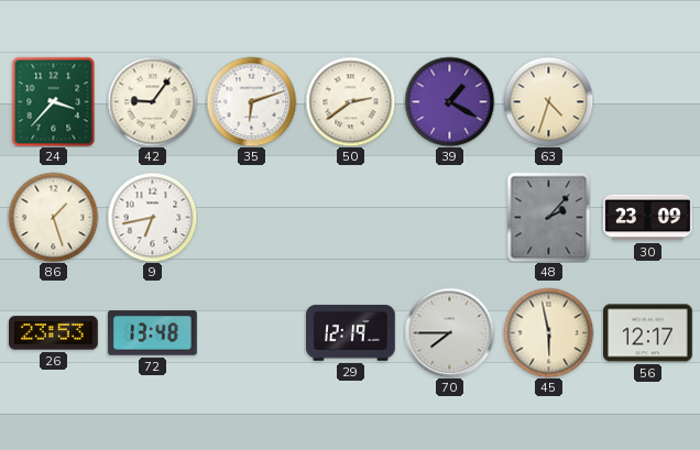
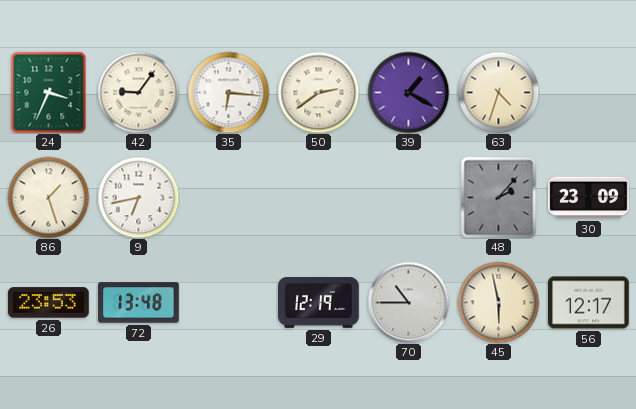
24: 3:37 -> 3:34 (49, 92)
35: 6:12 -> 6:16 (228, 92)
70: 7:45 -> 10:45 (408, 302)
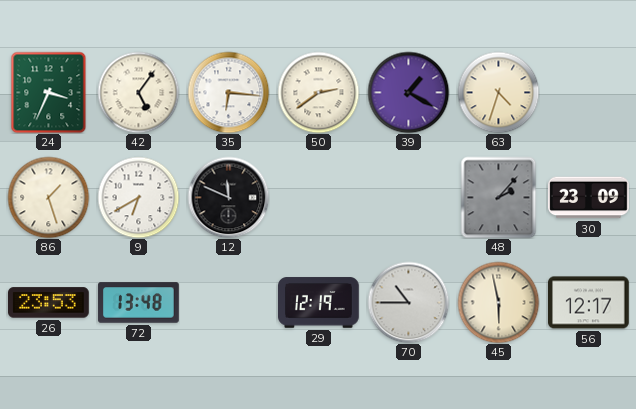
42: 9:06 -> 5:06 (138, 92)
9: 6:43 -> 6:40 (138, 197)
12: none -> 11:49 (228, 197)
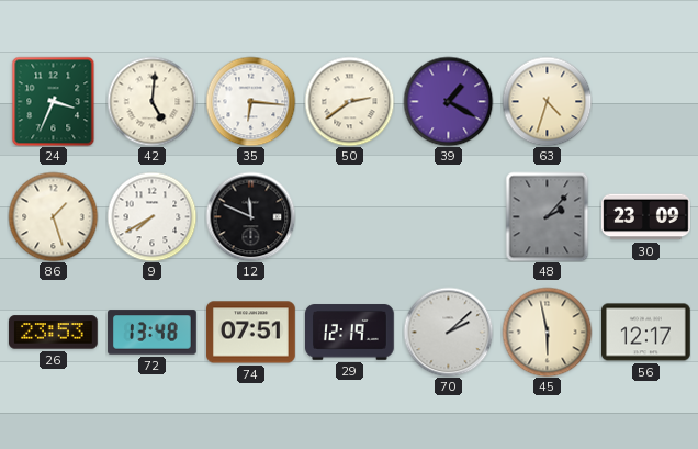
42: 5:06 -> 5:01 (151, 101)
9: 6:40 -> 7:40 (151, 216)
74: none -> 07:51 (251, 333)
70: 10:45 -> 2:08 (448, 332)
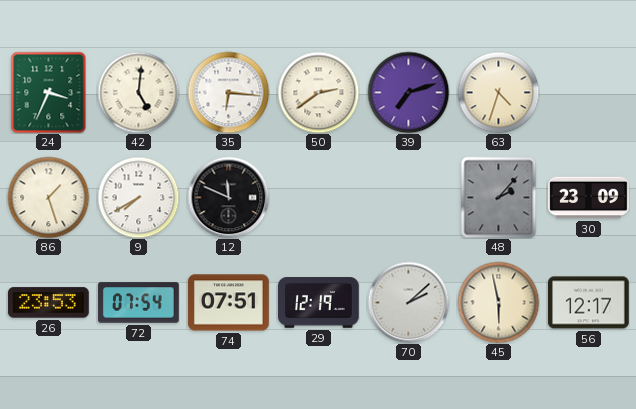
39: 1:20 -> 7:12 (408, 92)
72: 13:48 -> 07:54 (139, 303)
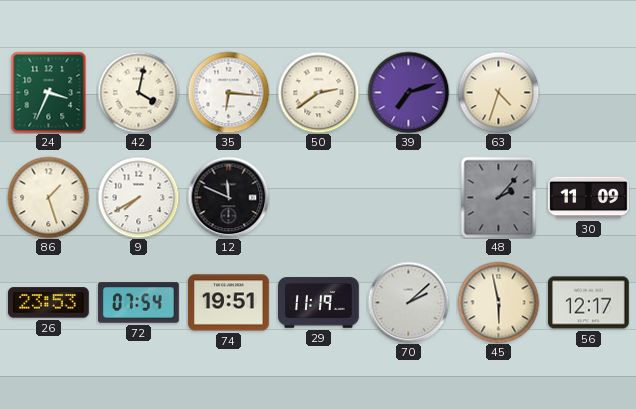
42: 5:01 -> 4:02 (138, 92)
30: 23:09 -> 11:09 (589, 198)
74: 07:51 -> 19:51 (229, 303)
29: 12:19 -> 11:19 (319, 303)
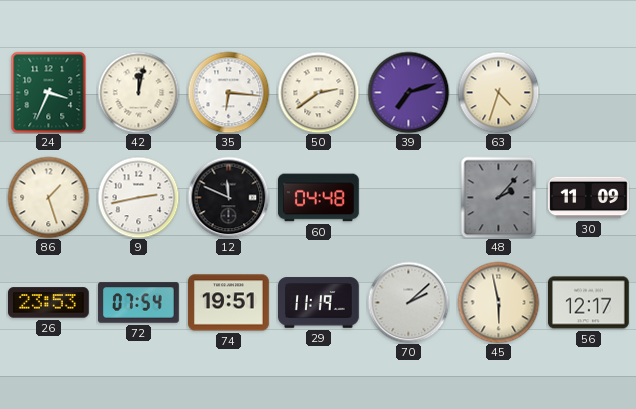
42: 4:02 -> 12:02 (138, 92)
9: 7:40 -> 2:43 (138, 197)
60: none -> 04:48 (319, 198)
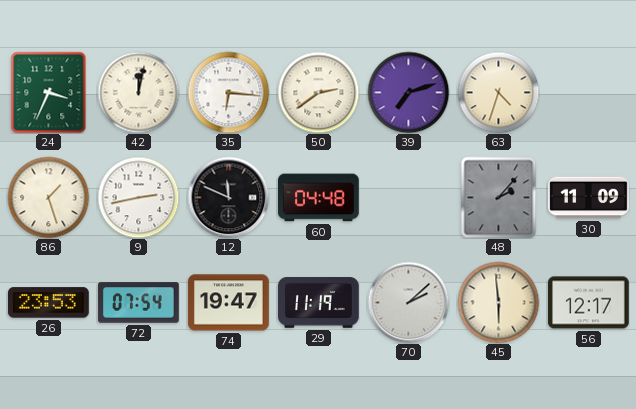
74: 19:51 -> 19:47 (229, 303)
45: 5:58 -> 5:59 (498, 302)
